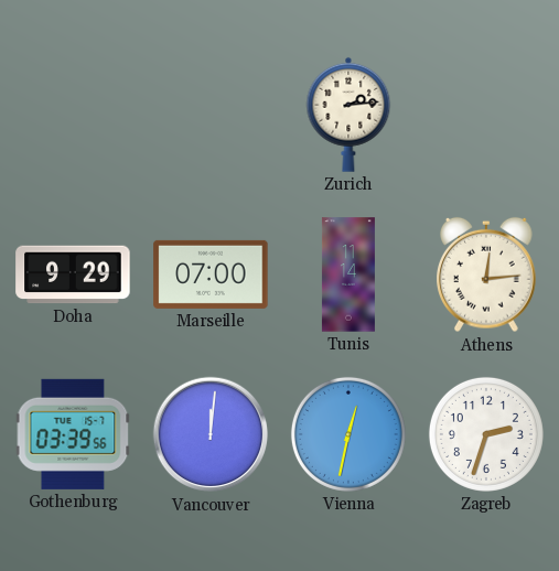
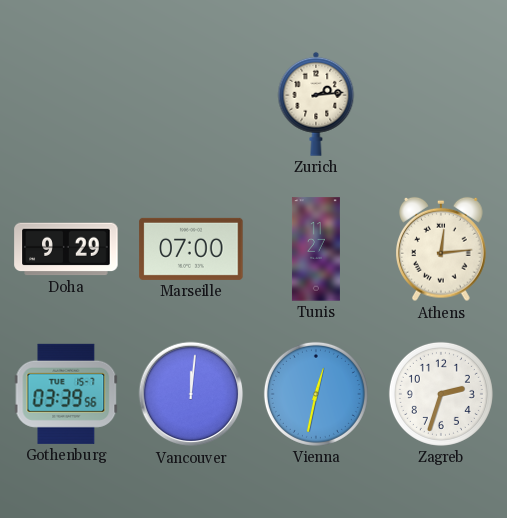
Tunis: 11:14 -> 11:27 (316, 249)
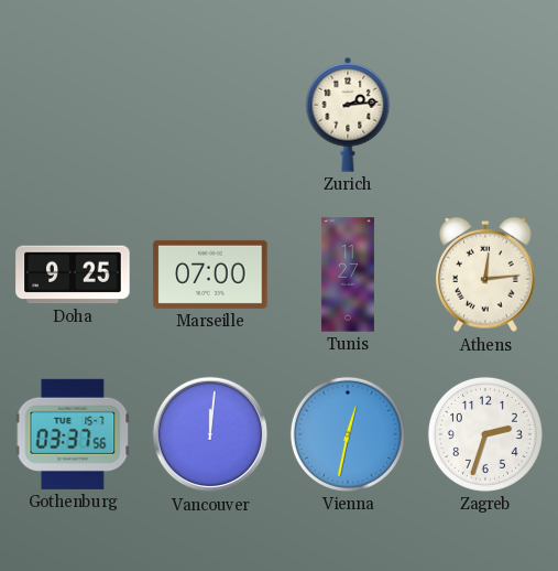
Doha: 9:29 -> 9:25 (73, 274)
Gothenburg: 03:39 -> 03:37 (73, 434)
